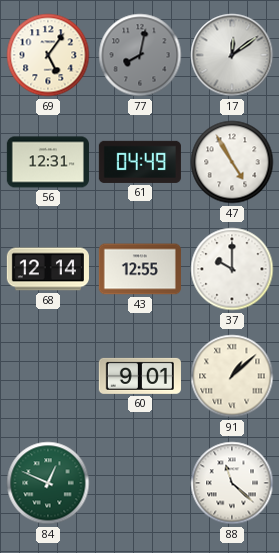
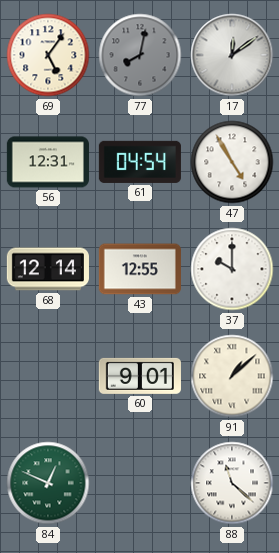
61: 04:49 -> 04:54 (140, 162)
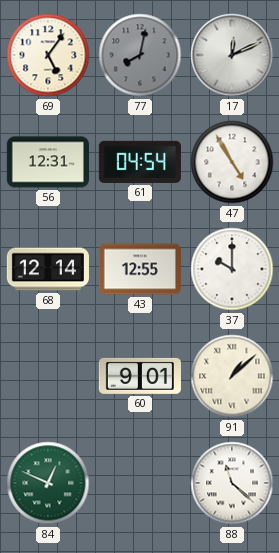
17: 12:09 -> 12:11 (232, 55)
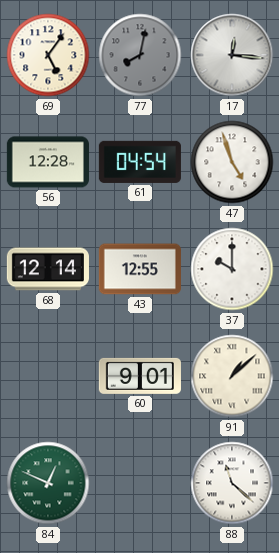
17: 12:11 -> 12:16 (232, 55)
56: 12:31 -> 12:28 (48, 162)
47: 4:55 -> 4:57 (232, 162)
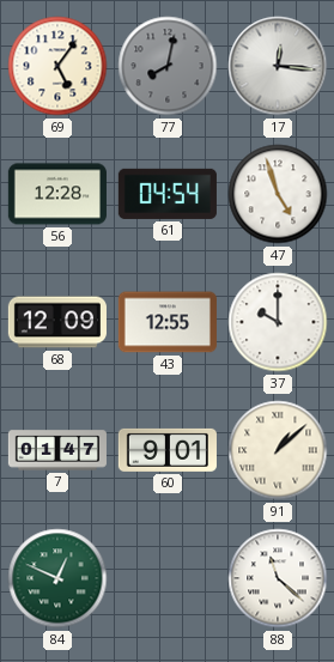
68: 12:14 -> 12:09 (57, 322)
7: none -> 01:47 (57, 450)
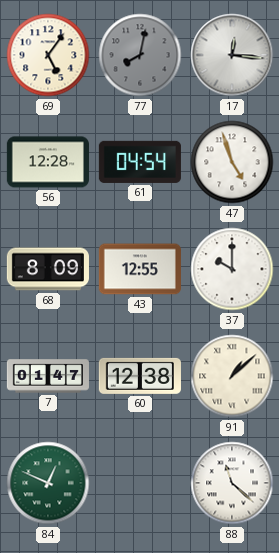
68: 12:09 -> 8:09 (48, 269)
60: 9:01 -> 12:38 (140, 376)
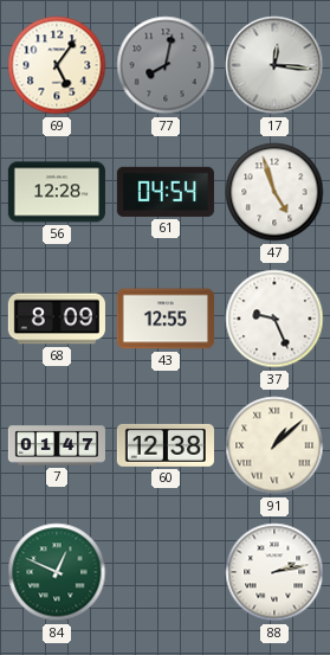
37: 10:00 -> 9:26 (274, 319)
88: 11:22 -> 2:13 (274, 572)
